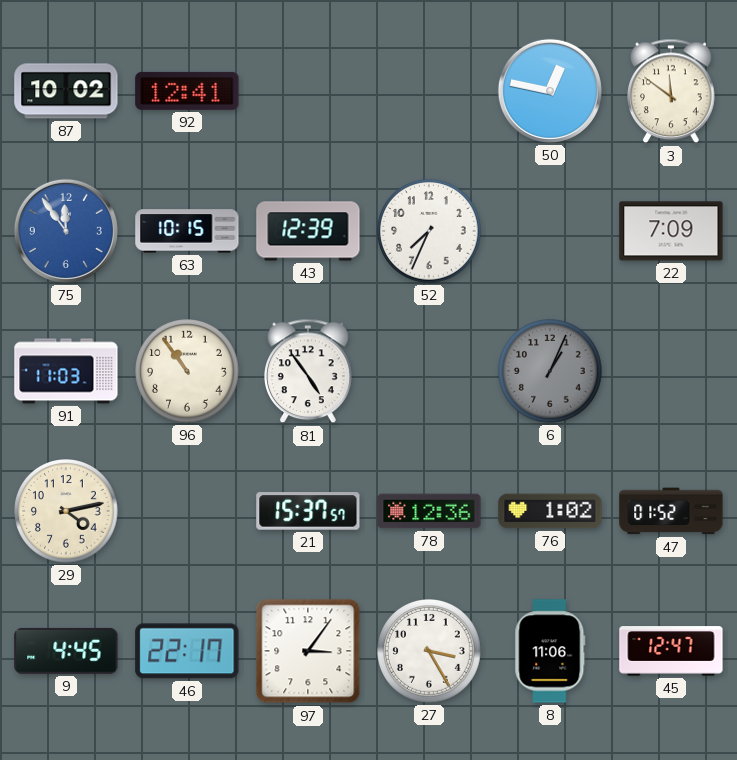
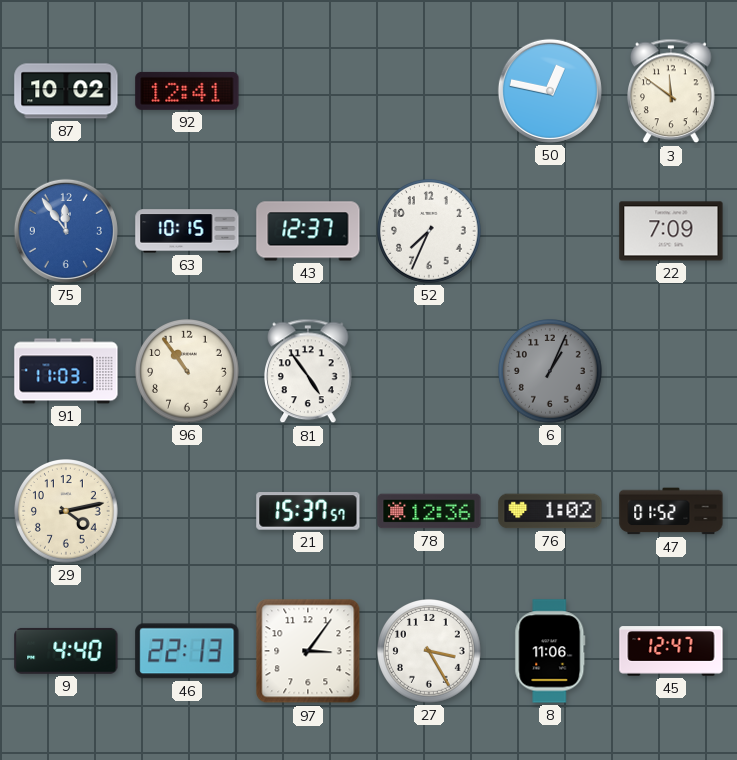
43: 12:39 -> 12:37 (308, 231)
9: 4:45 -> 4:40 (66, 651)
46: 22:17 -> 22:13 (187, 651)
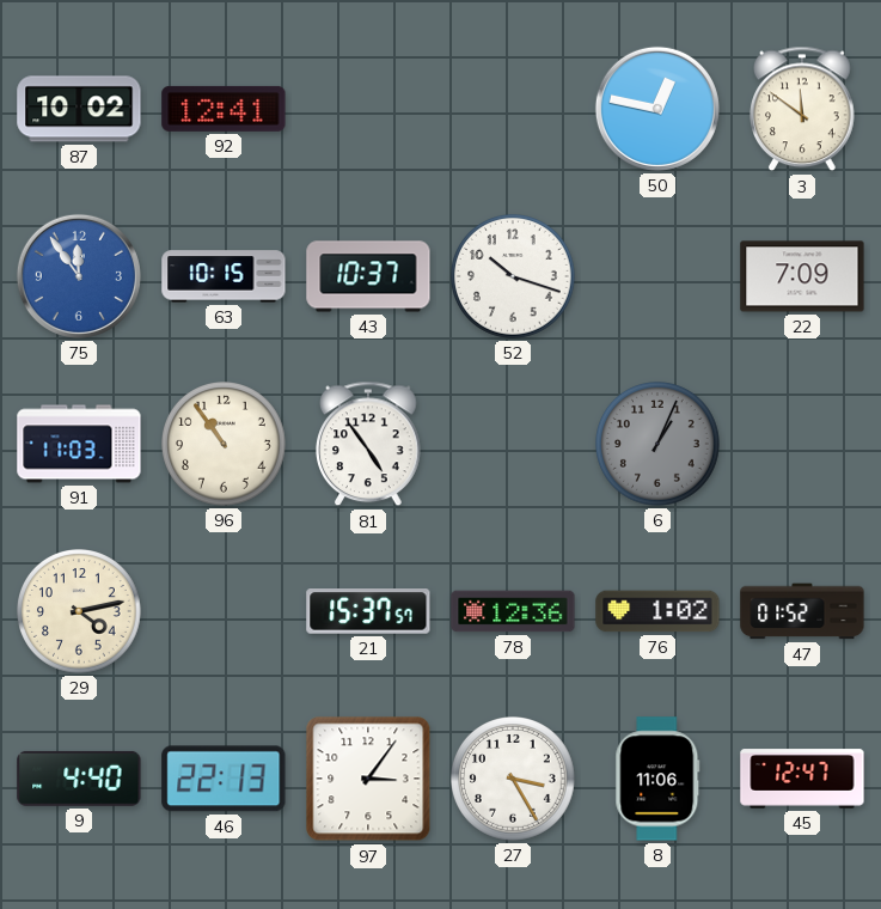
43: 12:37 -> 10:37 (368, 276)
52: 7:34 -> 10:18 (514, 277)
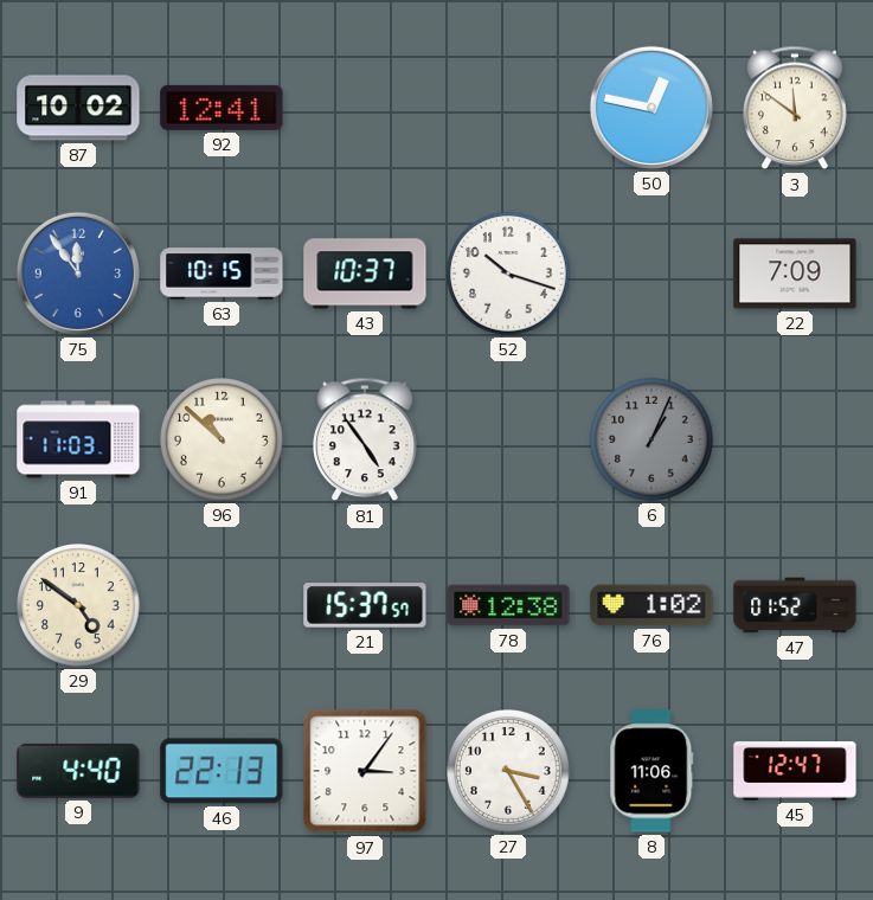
96: 10:54 -> 10:52 (223, 441)
29: 4:13 -> 4:51 (79, 606)
78: 12:36 -> 12:38 (508, 605)
